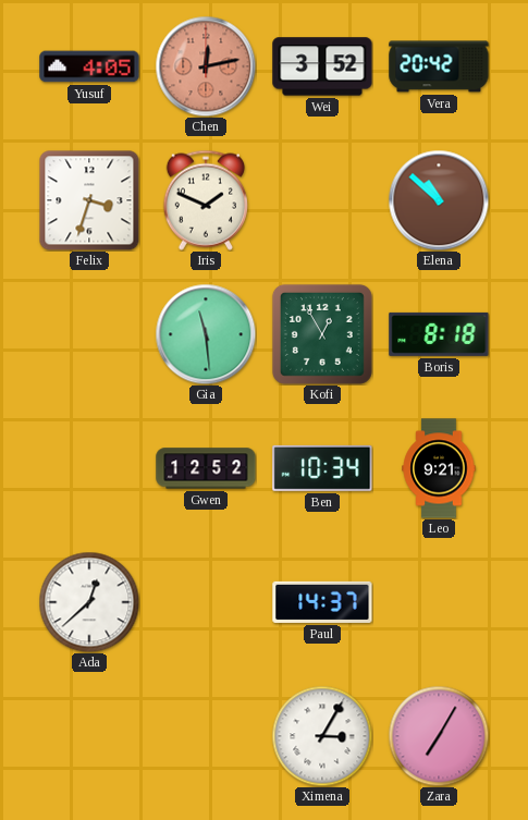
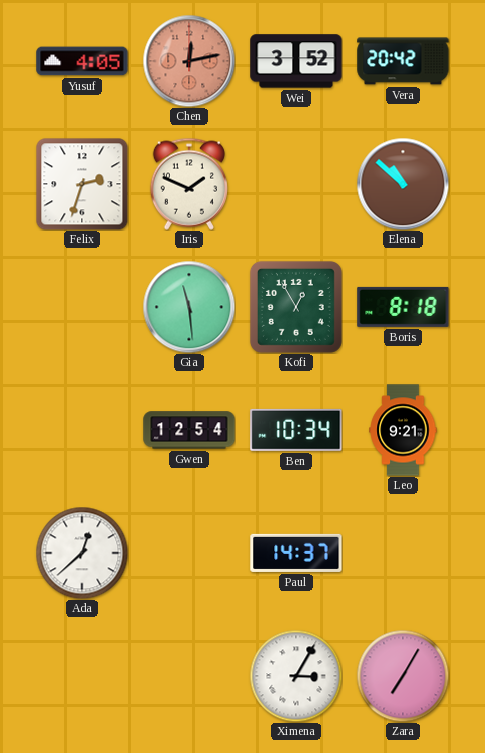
Felix: 3:33 -> 2:33 (82, 184)
Gwen: 12:52 -> 12:54 (189, 430)
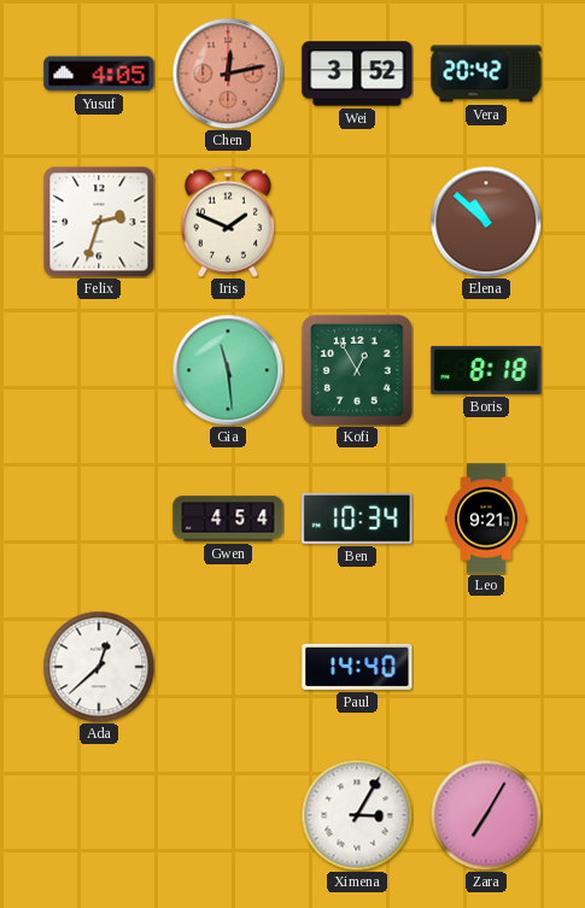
Gwen: 12:54 -> 4:54 (228, 519)
Paul: 14:37 -> 14:40 (357, 667)
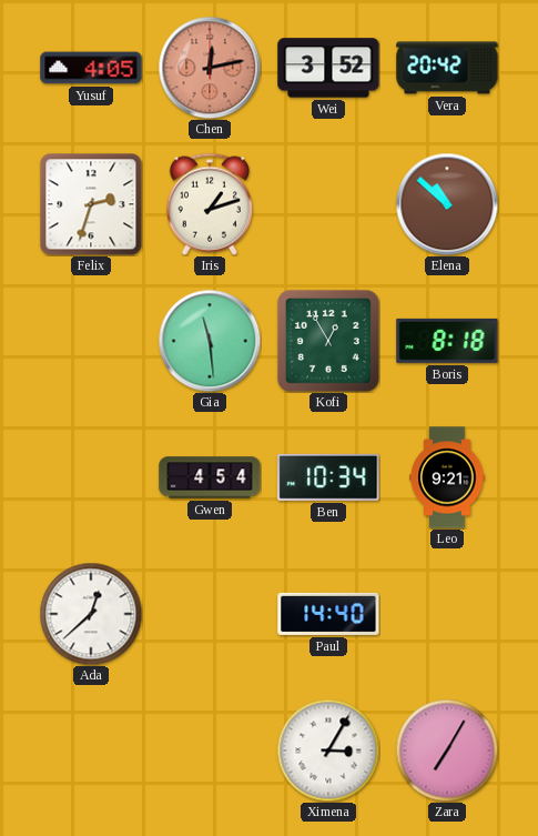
Iris: 1:49 -> 1:12 (210, 204)
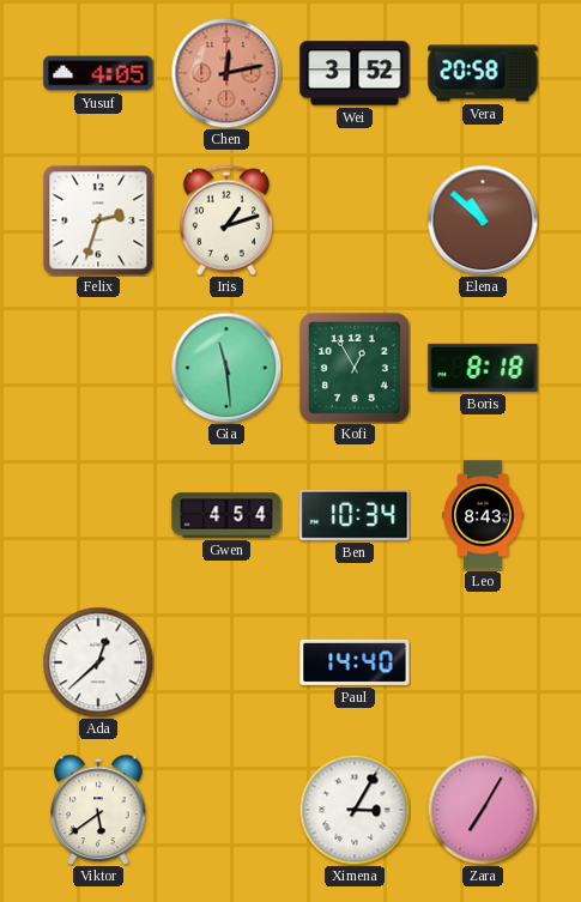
Vera: 20:42 -> 20:58 (483, 73)
Leo: 9:21 -> 8:43 (483, 515)
Viktor: none -> 5:39 (98, 810)
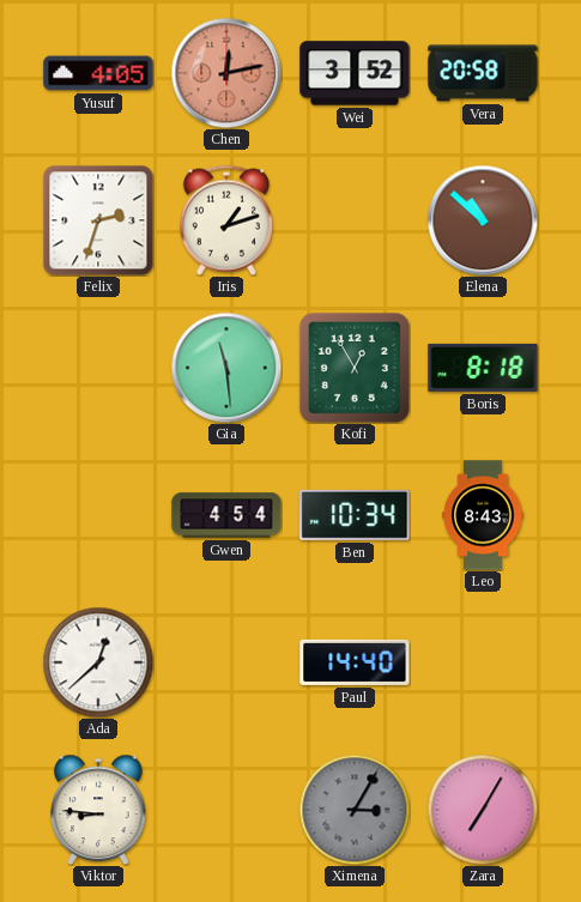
Viktor: 5:39 -> 8:46 (98, 810)
Ximena dial: white -> grey (355, 810)
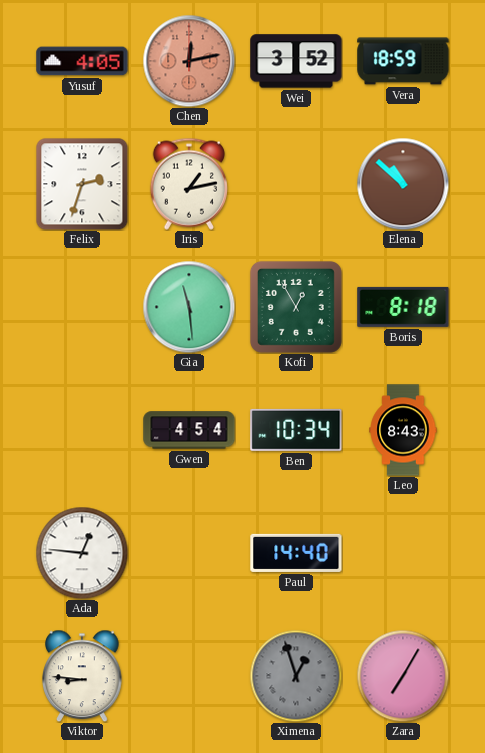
Vera: 20:58 -> 18:59 (403, 61)
Iris: 1:12 -> 1:13 (189, 184)
Ada: 12:38 -> 12:46 (82, 553)
Ximena: 3:05 -> 12:57 (296, 676)
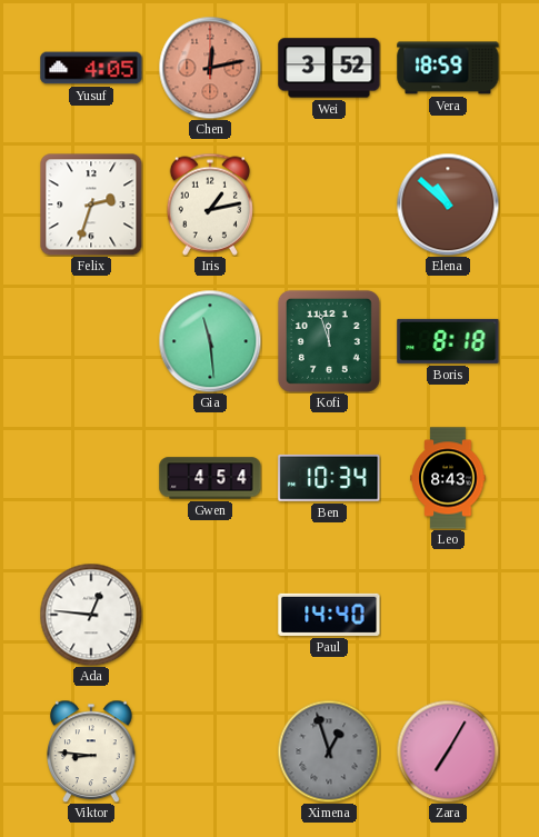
Kofi: 12:55 -> 11:57 (329, 341)
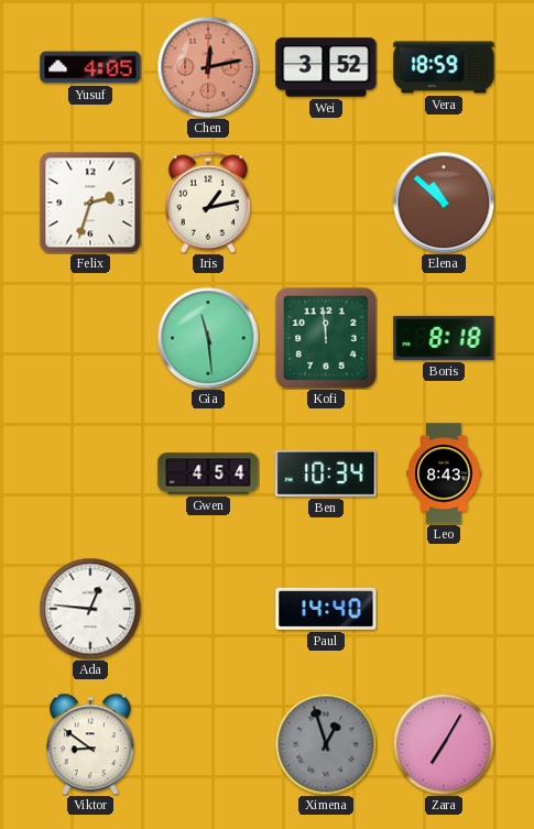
Kofi: 11:57 -> 11:59 (326, 338)
Viktor: 8:46 -> 8:51 (90, 744)
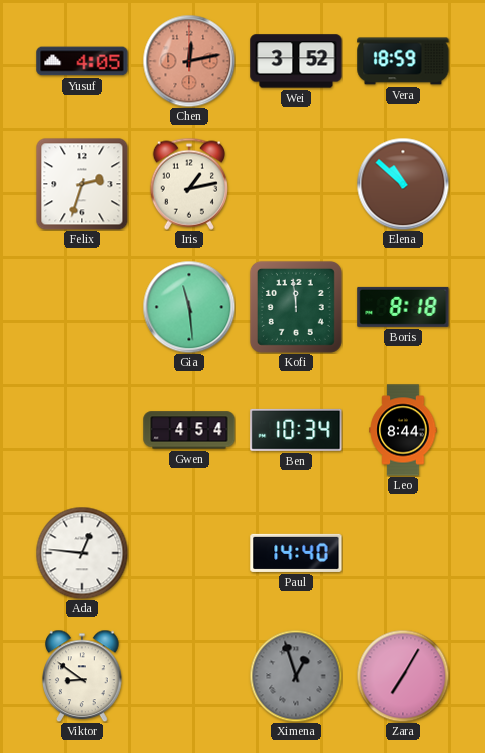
Leo: 8:43 -> 8:44 (403, 430)
